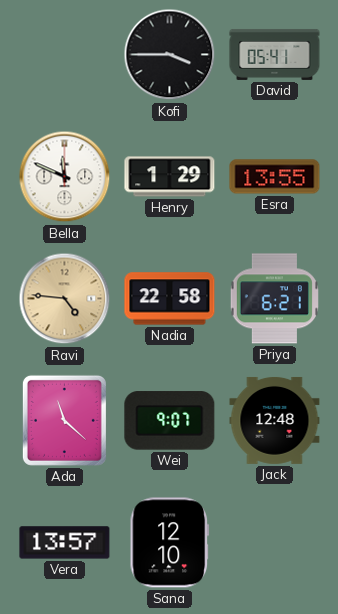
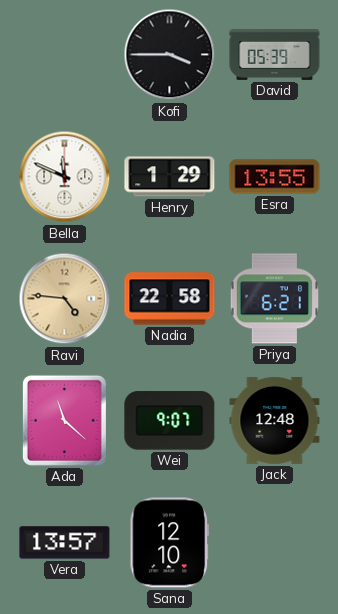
David: 05:41 -> 05:39 (275, 54)
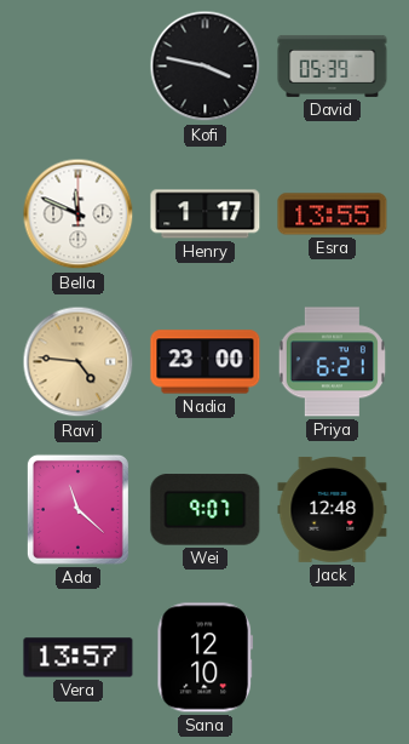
Kofi: 3:45 -> 3:47 (206, 67)
Henry: 1:29 -> 1:17 (206, 214)
Nadia: 22:58 -> 23:00 (206, 362)
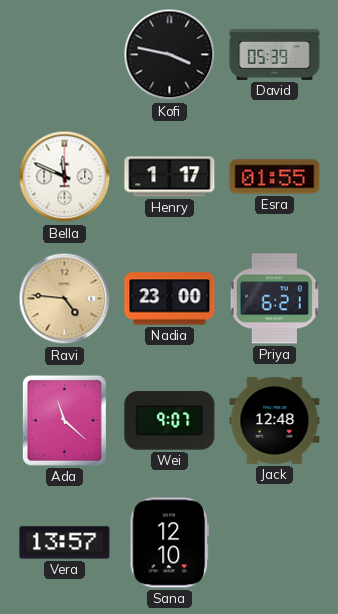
Esra: 13:55 -> 01:55 (275, 177)
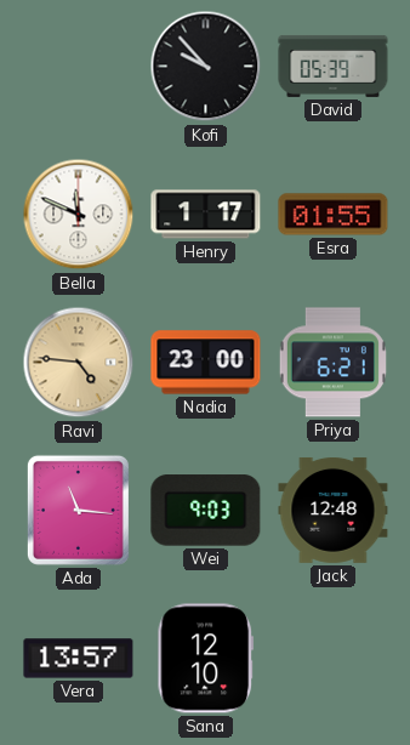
Kofi: 3:47 -> 9:53 (206, 67)
Ada: 11:22 -> 11:16 (78, 510)
Wei: 9:07 -> 9:03 (206, 511)
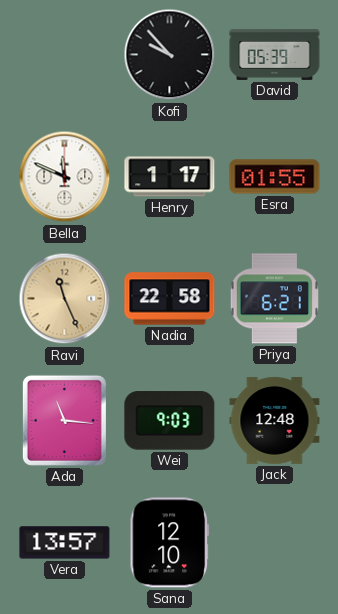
Ravi: 4:46 -> 11:26 (65, 299)
Nadia: 23:00 -> 22:58 (170, 299)
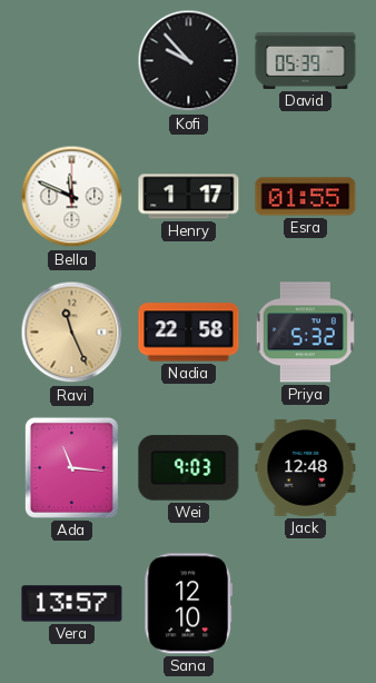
Priya: 6:21 -> 5:32 (305, 333)
